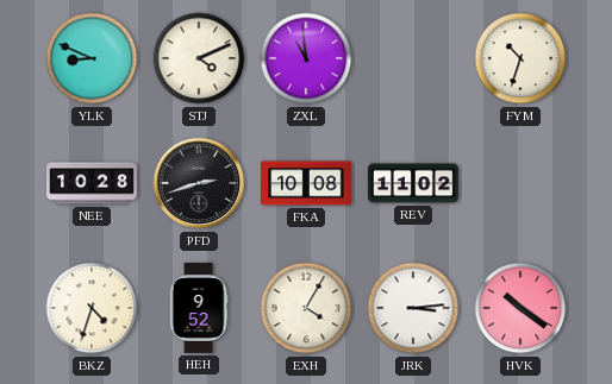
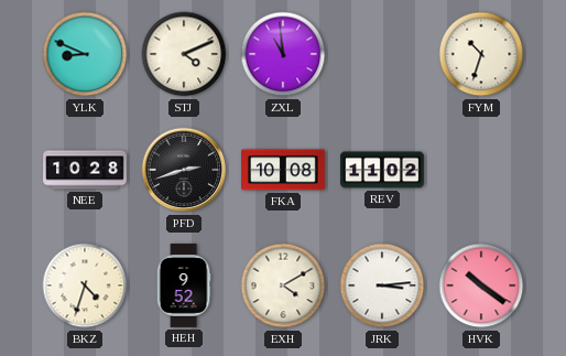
EXH: 4:05 -> 4:10 (283, 285)
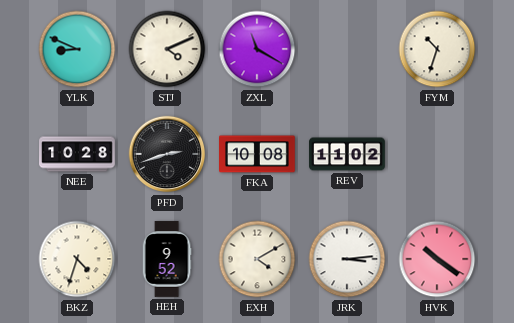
ZXL: 10:59 -> 11:20 (257, 49)
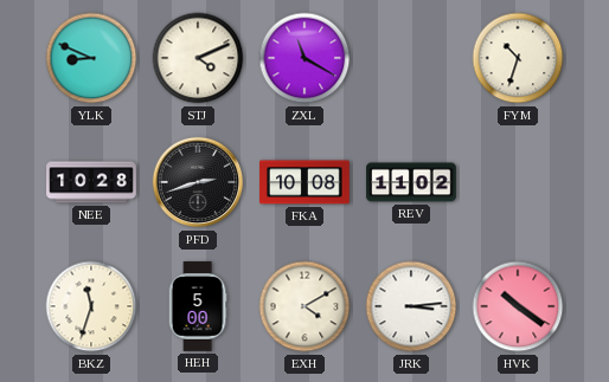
BKZ: 4:33 -> 11:33 (91, 306)
HEH: 9:52 -> 5:00 (198, 306)
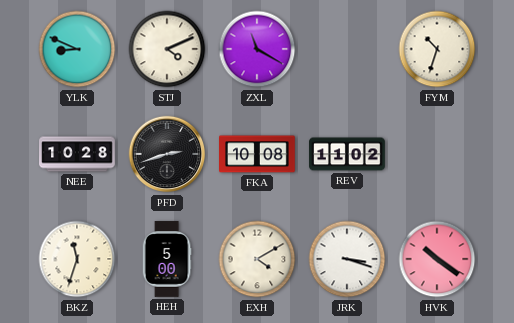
JRK: 3:14 -> 3:18 (347, 259)
